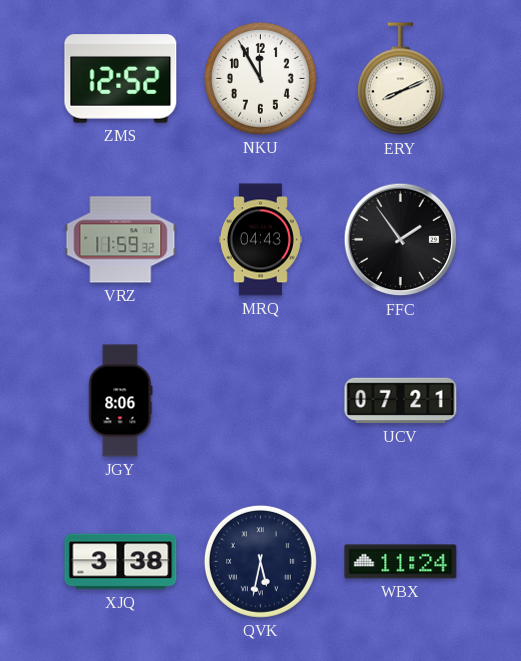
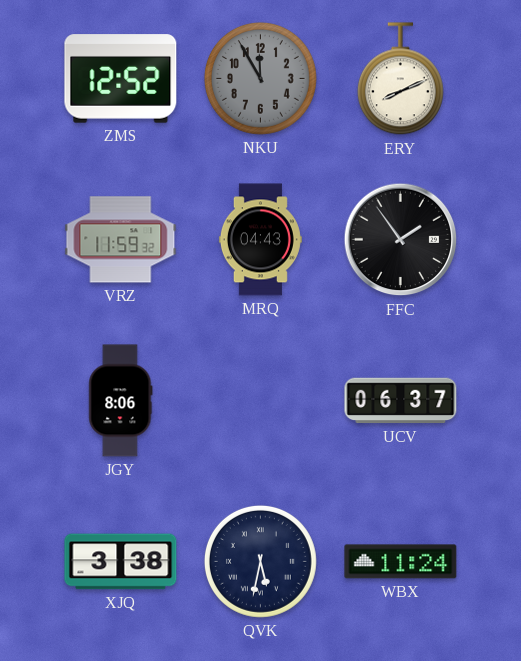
NKU dial: white -> grey (260, 78)
UCV: 07:21 -> 06:37 (401, 401)
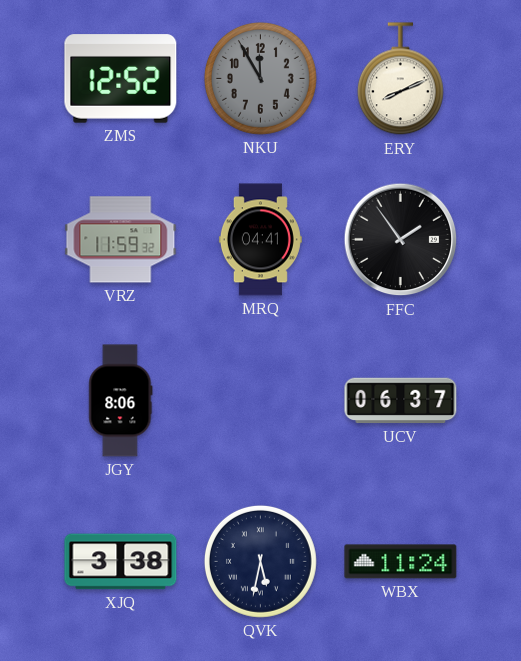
MRQ: 04:43 -> 04:41 (260, 240)
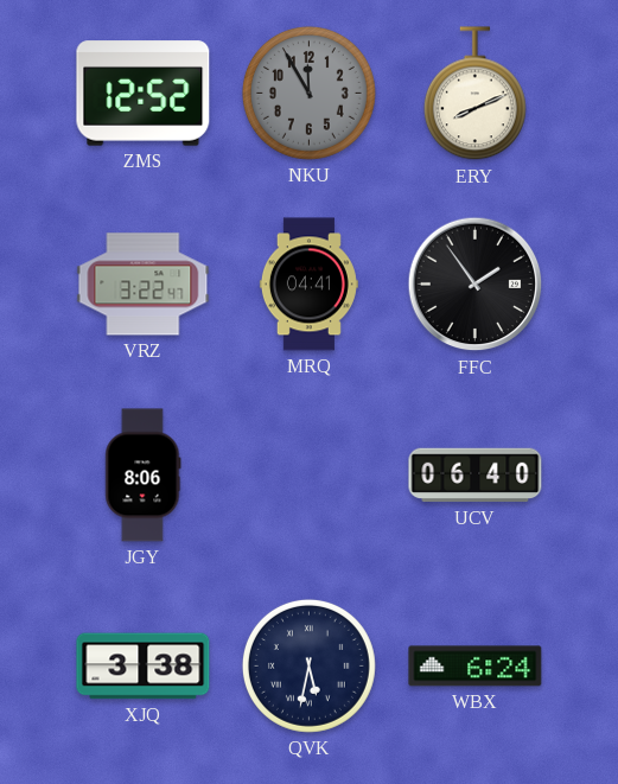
VRZ: 11:59 -> 3:22 (144, 285)
UCV: 06:37 -> 06:40 (476, 476)
WBX: 11:24 -> 6:24 (476, 667)
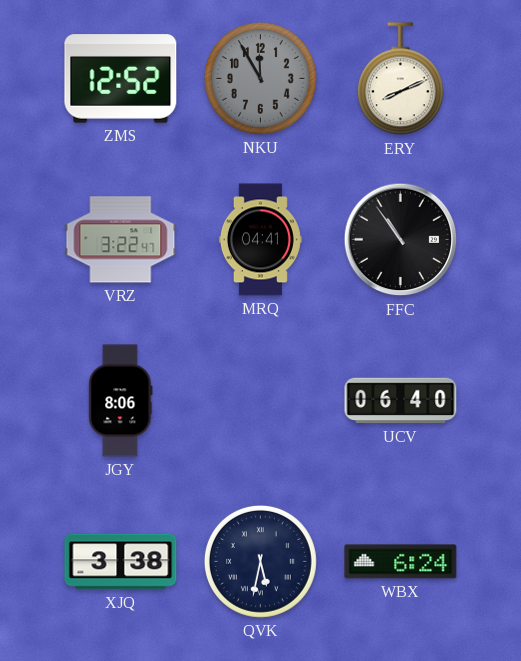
FFC: 1:54 -> 10:54 (401, 240)
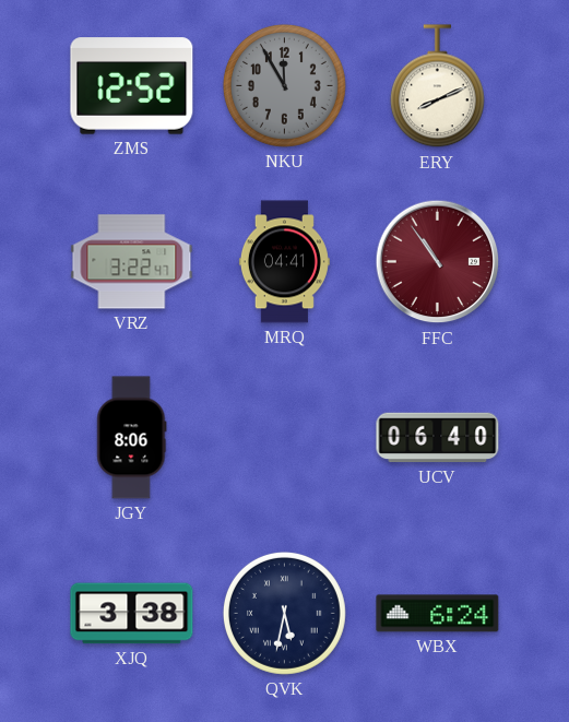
FFC dial: black -> burgundy (438, 262)
